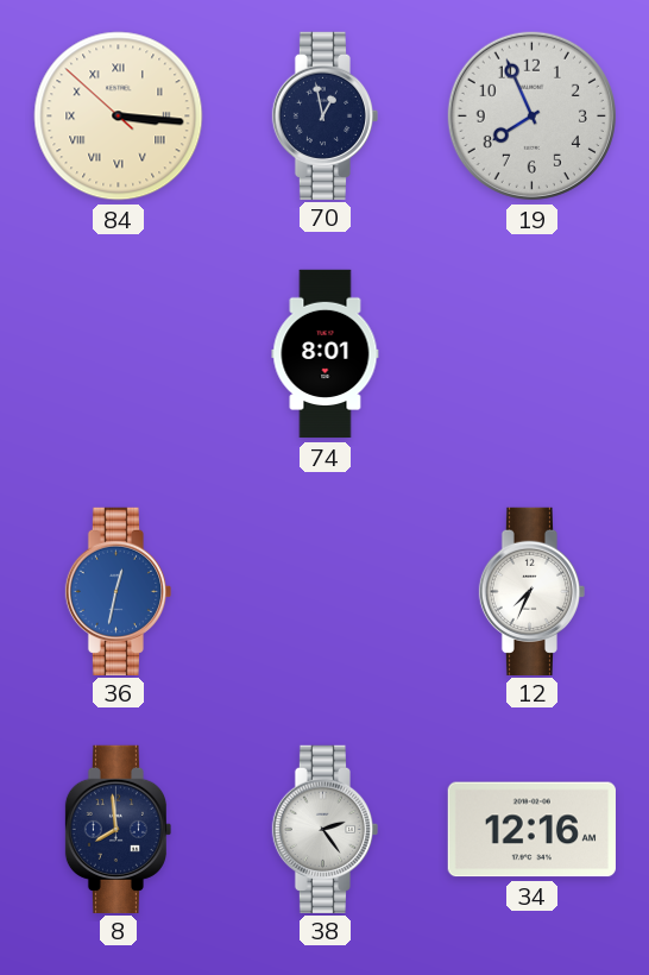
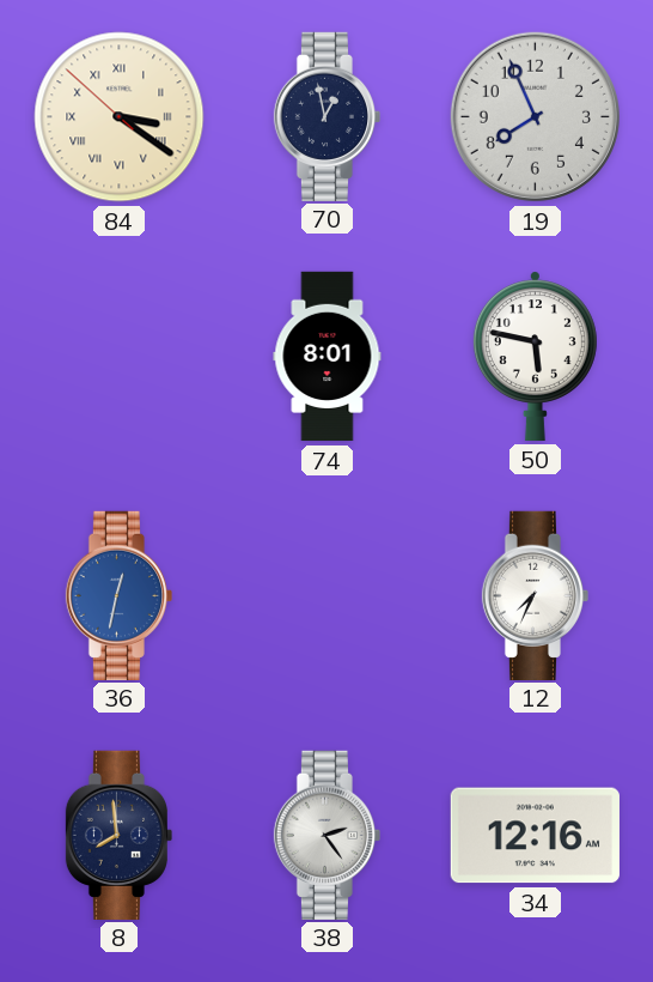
84: 3:15 -> 3:20 (120, 117)
50: none -> 5:47 (535, 356)
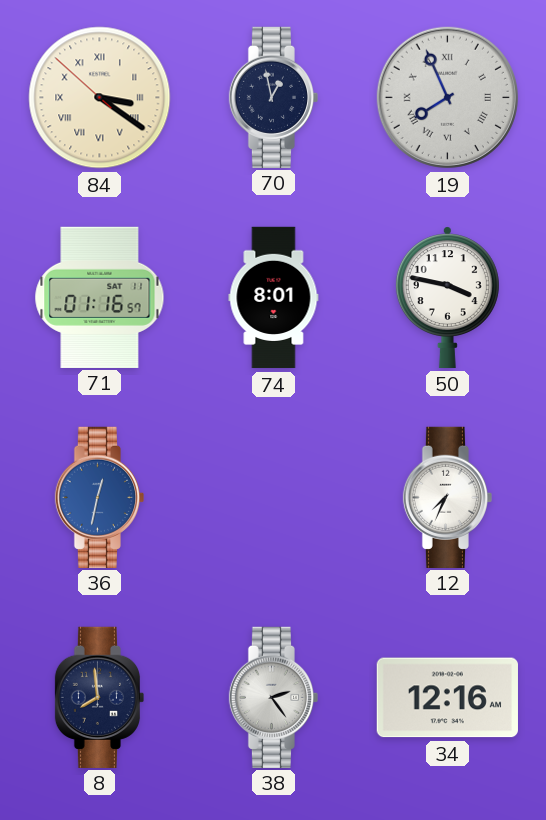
19 numerals: Arabic -> Roman (447, 97)
71: none -> 01:16 (100, 297)
50: 5:47 -> 3:47 (447, 297)
